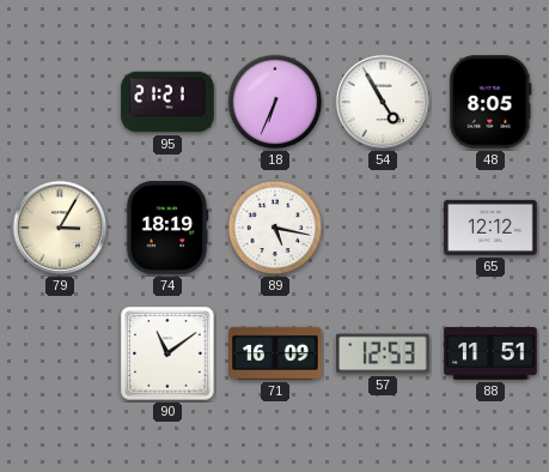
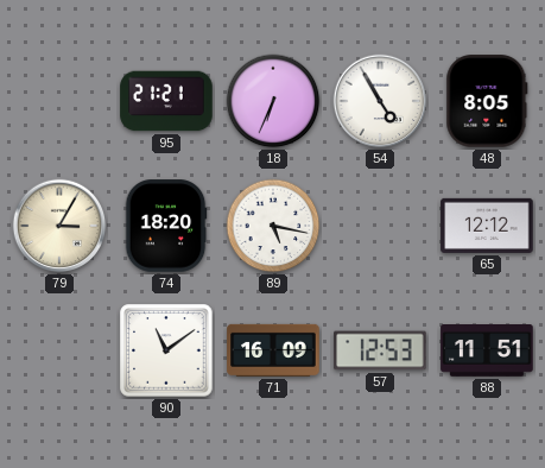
74: 18:19 -> 18:20 (166, 226)
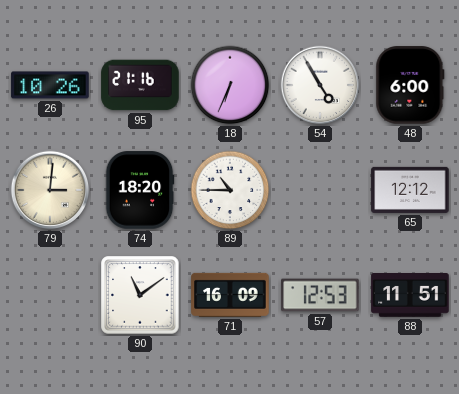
26: none -> 10:26 (50, 85)
95: 21:21 -> 21:16 (140, 85)
48: 8:05 -> 6:00 (410, 85)
79: 3:05 -> 3:01 (50, 190)
89: 5:17 -> 10:45 (230, 190)
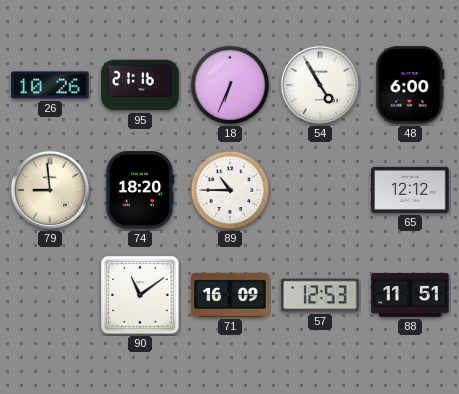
79: 3:01 -> 8:59 (50, 190)
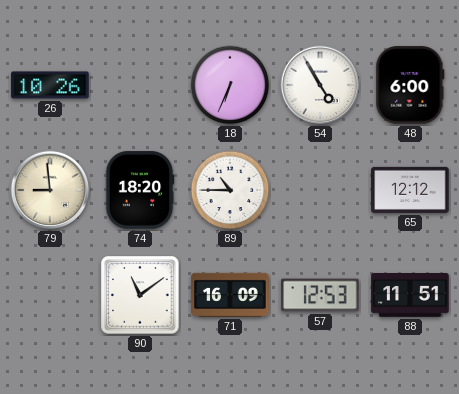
95: 21:16 -> none (140, 85)
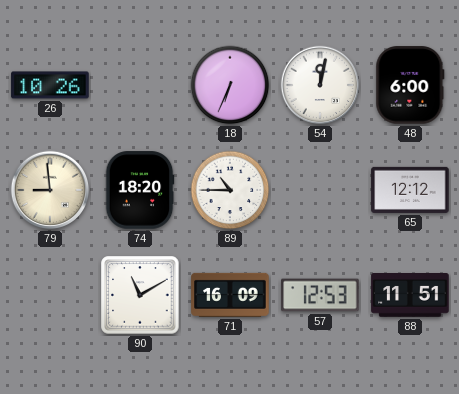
54: 4:55 -> 12:02 (320, 85)
90: 11:09 -> 11:10 (140, 295)
